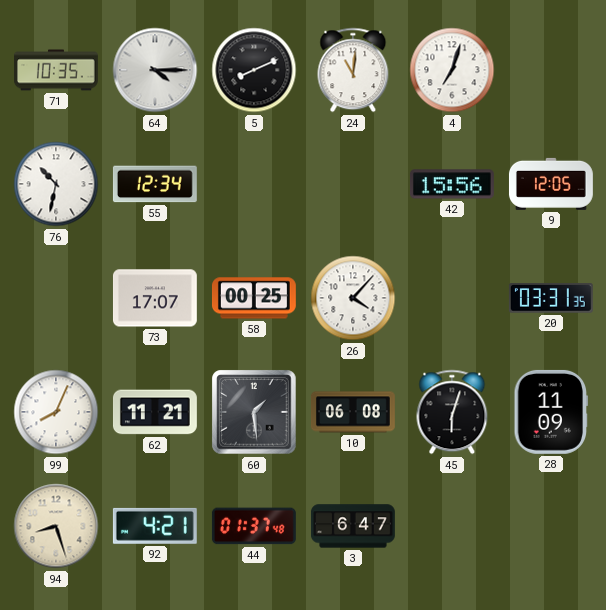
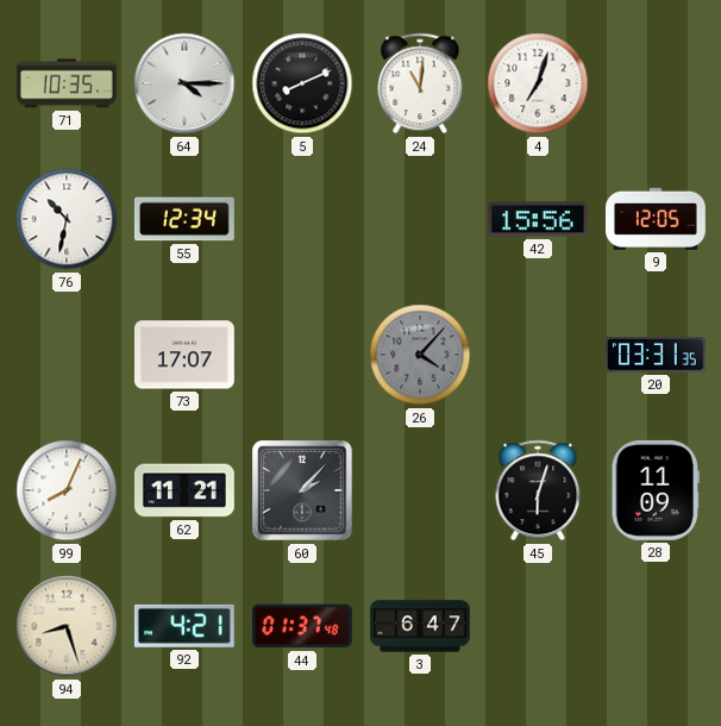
58: 00:25 -> none (254, 298)
26 dial: white -> grey (420, 355)
60: 1:29 -> 2:07 (302, 490)
10: 06:08 -> none (353, 412)
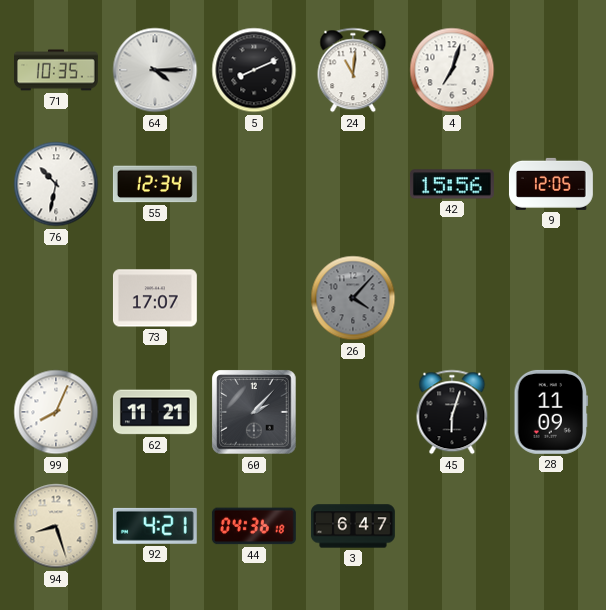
20: 03:31 -> none (656, 355)
44: 01:37 -> 04:36 (254, 526)
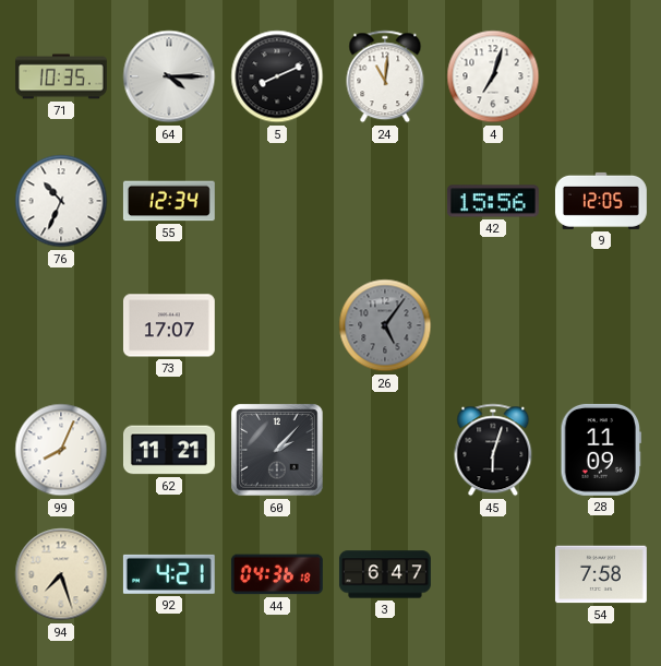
76: 10:32 -> 10:34 (61, 201)
26: 4:07 -> 5:06 (385, 325)
94: 8:27 -> 7:27 (61, 574)
54: none -> 7:58 (601, 574)
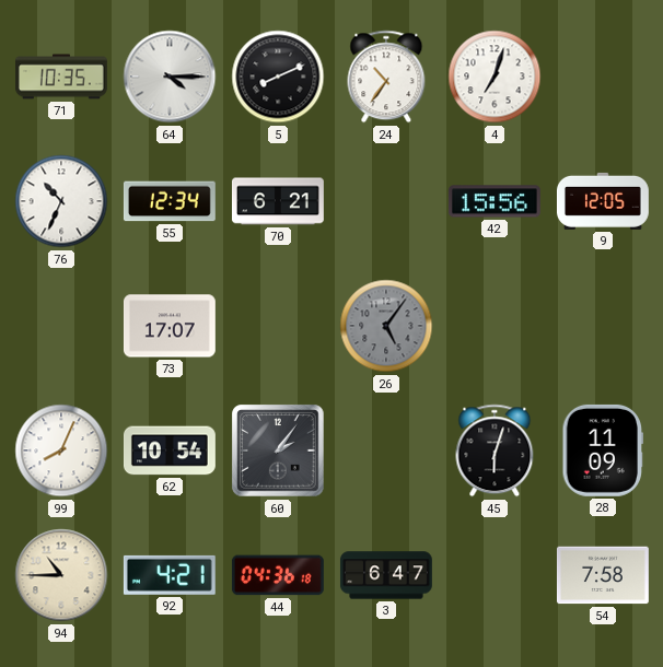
24: 11:01 -> 10:36 (386, 77)
70: none -> 6:21 (278, 201)
62: 11:21 -> 10:54 (170, 450)
60: 2:07 -> 2:06 (278, 450)
94: 7:27 -> 10:45 (61, 575)
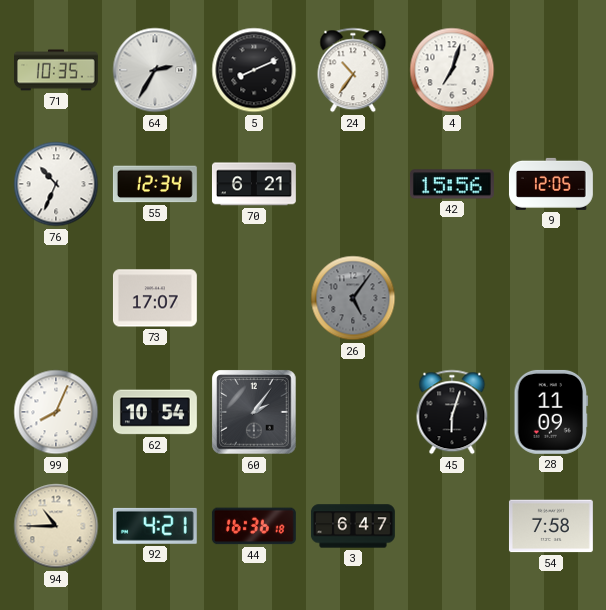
64: 4:15 -> 2:35 (155, 70)
44: 04:36 -> 16:36 (254, 526)
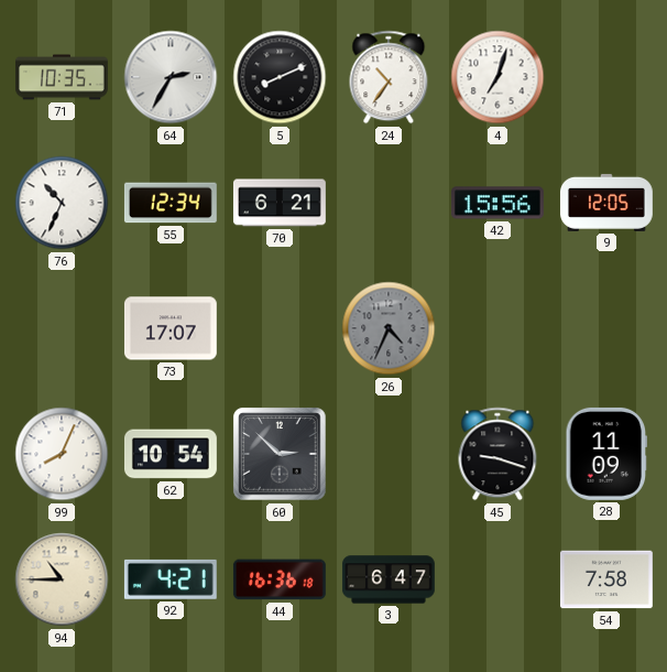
26: 5:06 -> 4:34 (389, 328)
60: 2:06 -> 2:52 (280, 454)
45: 6:03 -> 9:18 (497, 454)
